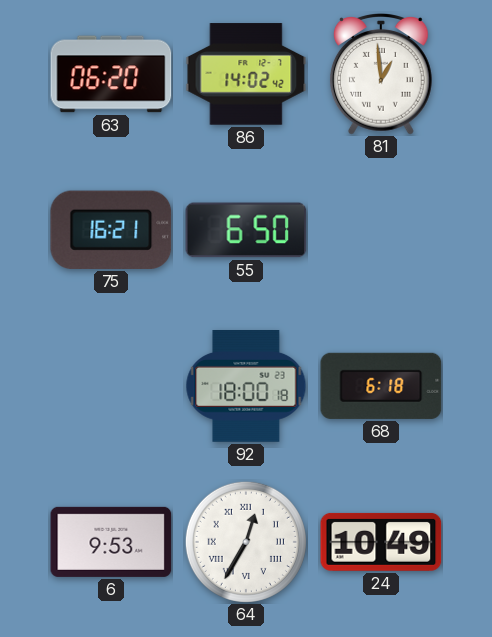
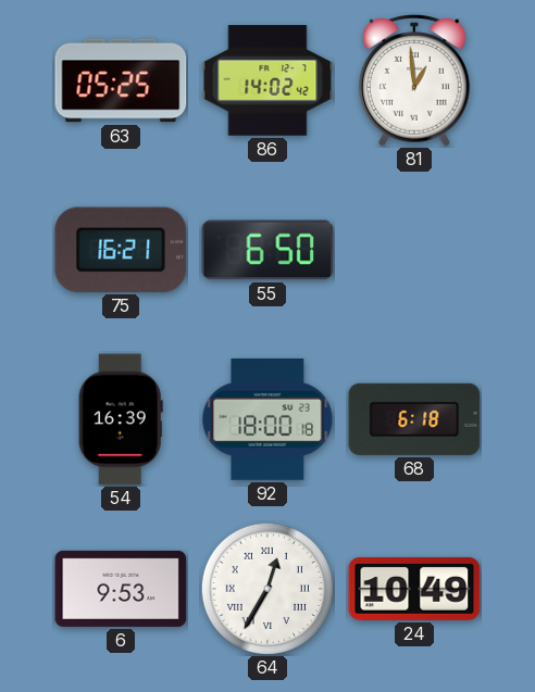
63: 06:20 -> 05:25 (121, 80)
54: none -> 16:39 (121, 419)
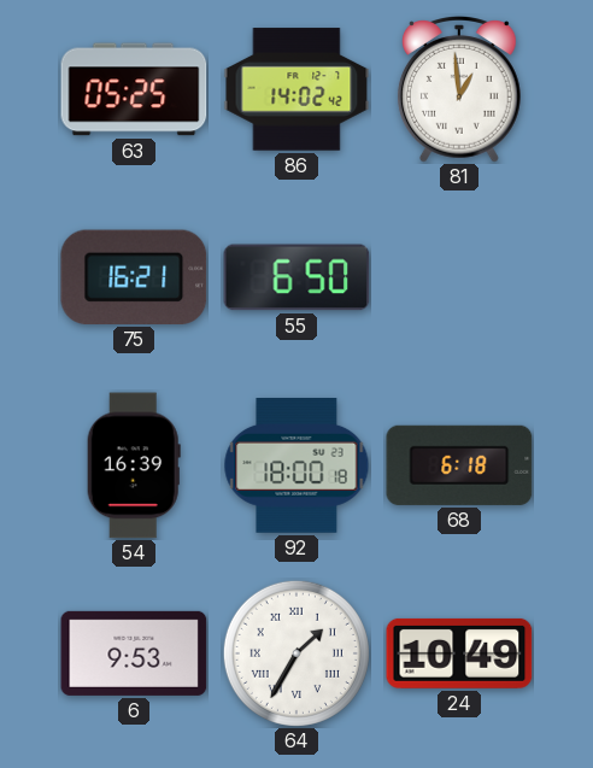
64: 12:35 -> 1:35 (296, 653)
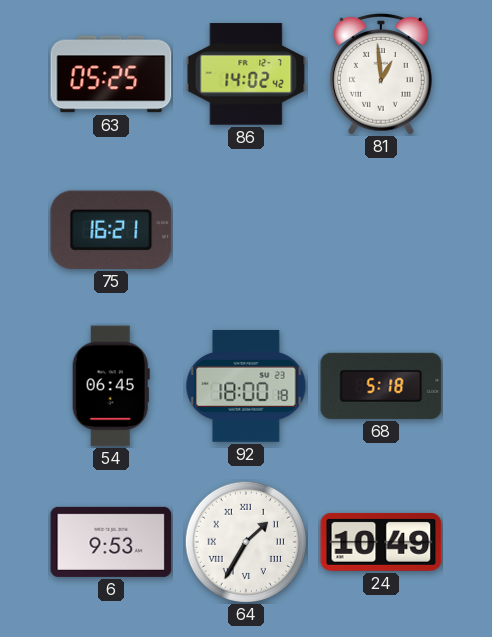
55: 6:50 -> none (296, 277)
54: 16:39 -> 06:45 (111, 386)
68: 6:18 -> 5:18 (381, 386)
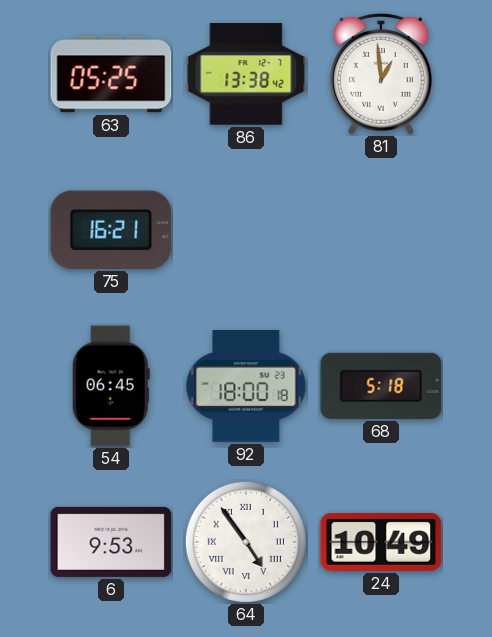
86: 14:02 -> 13:38 (246, 74)
64: 1:35 -> 4:54 (246, 542)
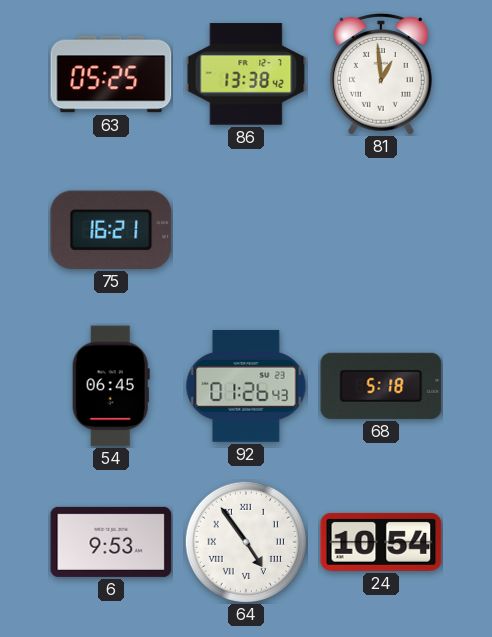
92: 18:00 -> 01:26 (246, 387)
24: 10:49 -> 10:54 (381, 542)
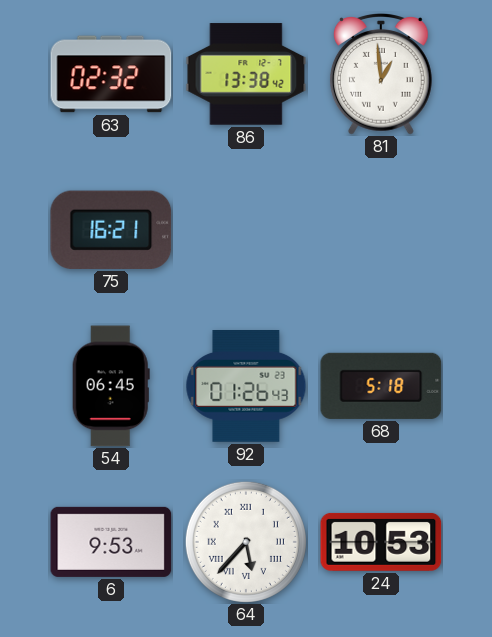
63: 05:25 -> 02:32 (111, 74)
64: 4:54 -> 5:37 (246, 542)
24: 10:54 -> 10:53 (381, 542)
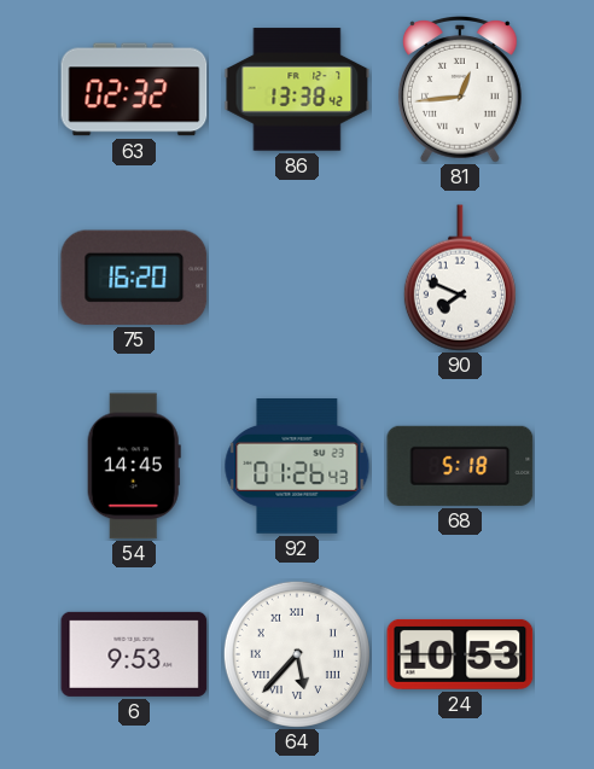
81: 12:59 -> 12:44 (460, 91)
75: 16:21 -> 16:20 (134, 278)
90: none -> 7:49 (460, 278)
54: 06:45 -> 14:45 (134, 466)
